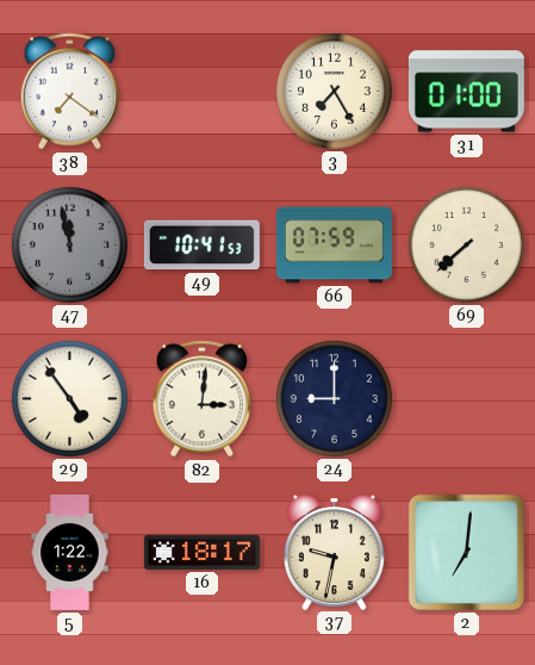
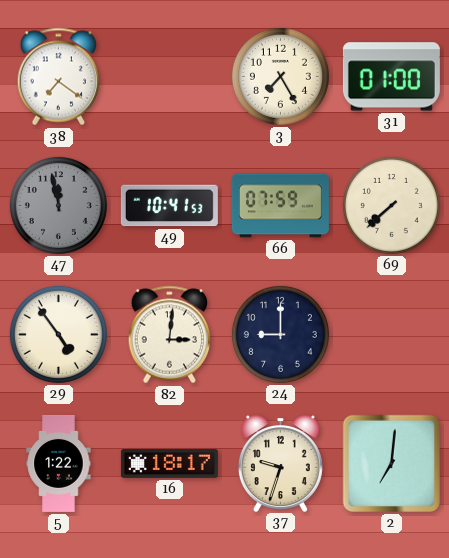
37: 9:32 -> 9:33 (280, 463)
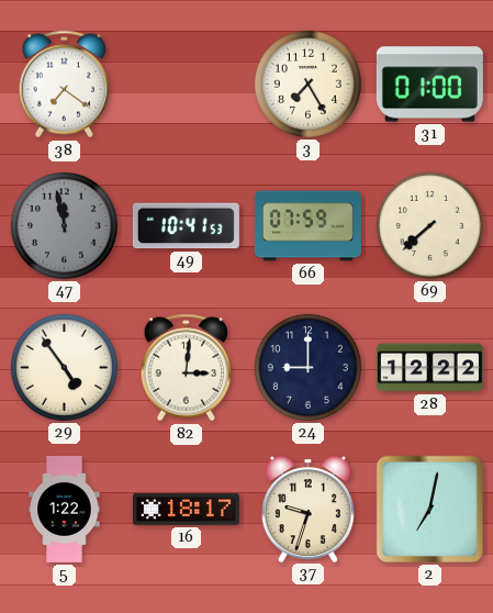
28: none -> 12:22 (429, 368)
2: 7:01 -> 7:02 (429, 509)
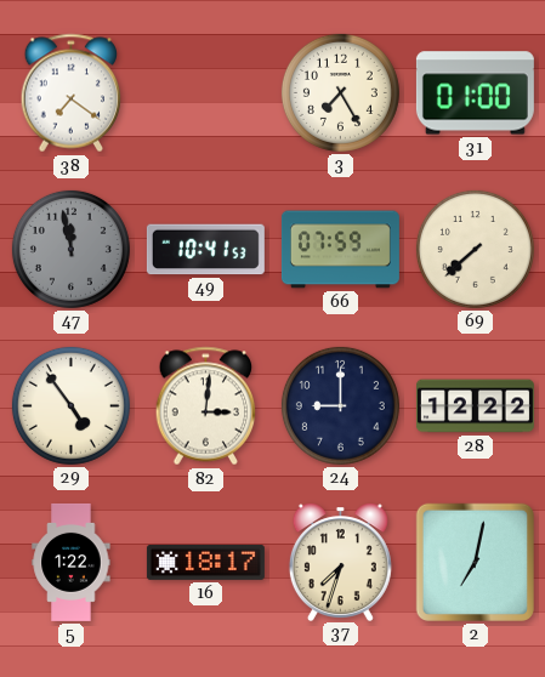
37: 9:33 -> 7:33 (340, 562)
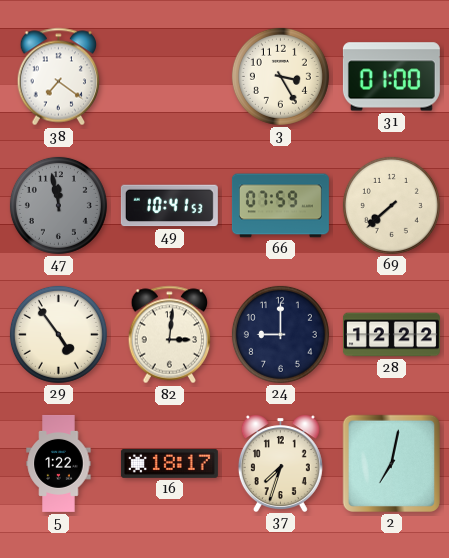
3: 7:25 -> 3:25 (280, 76)
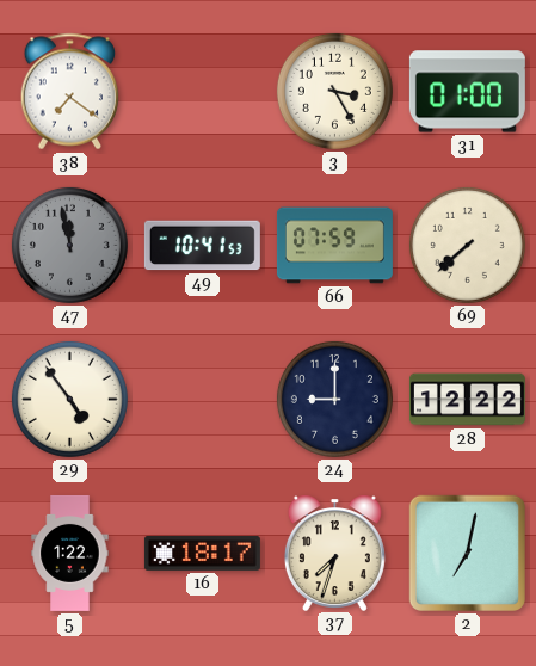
82: 3:01 -> none (170, 335)
